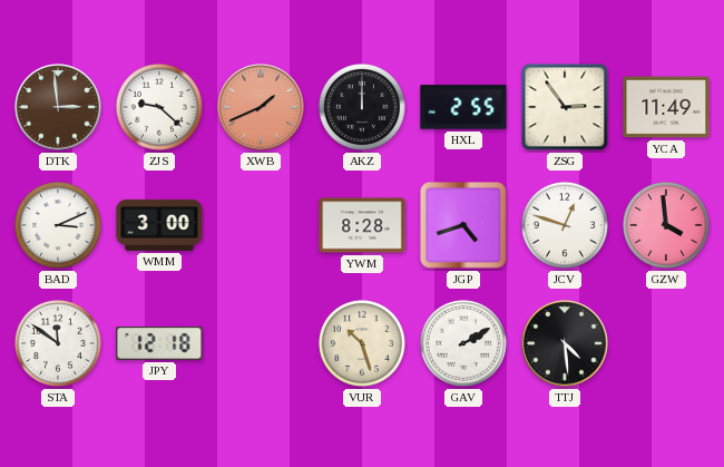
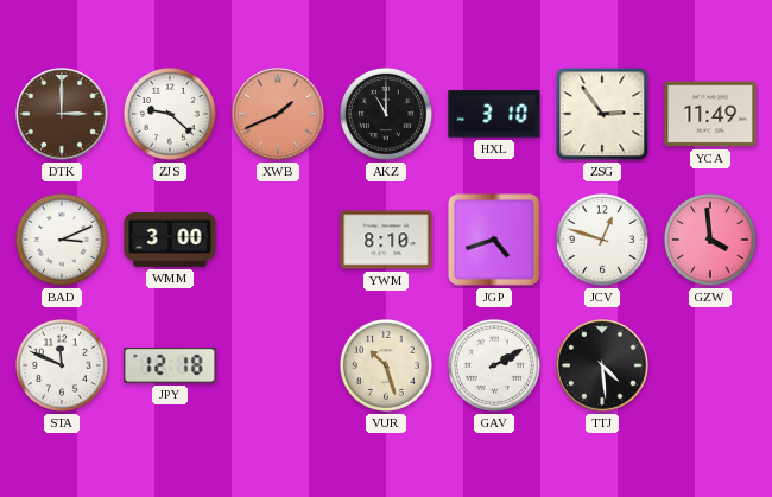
DTK: 2:59 -> 3:00 (62, 114)
AKZ: 12:00 -> 11:00 (386, 114)
HXL: 2:55 -> 3:10 (494, 114)
YWM: 8:28 -> 8:10 (386, 240)
STA: 11:51 -> 11:49 (62, 365)
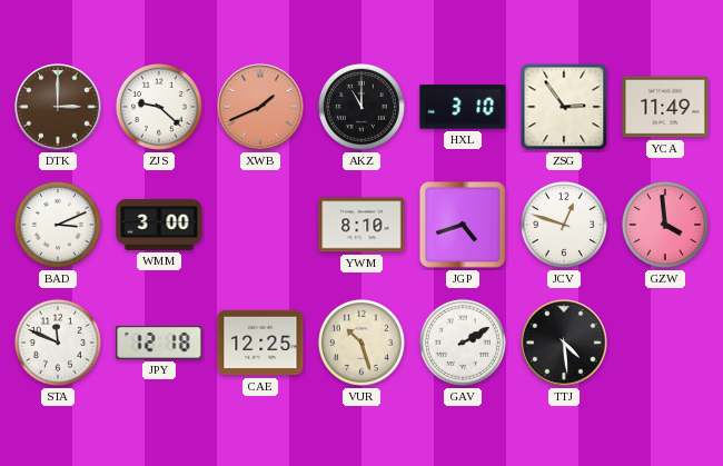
CAE: none -> 12:25 (260, 343)
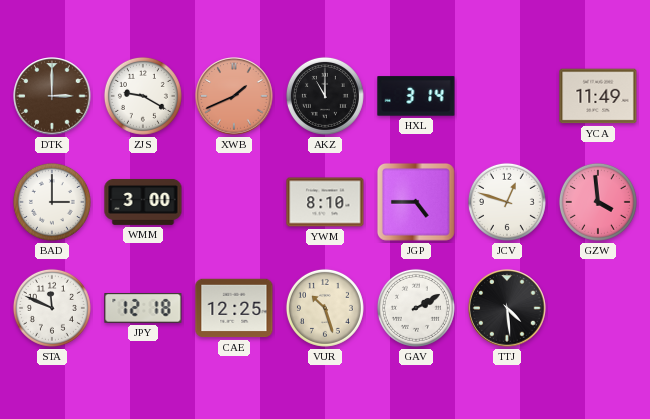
ZJS: 9:22 -> 9:20 (143, 96)
HXL: 3:10 -> 3:14 (416, 96)
ZSG: 2:54 -> none (564, 107)
BAD: 3:11 -> 3:00 (52, 202)
JGP: 4:42 -> 4:45 (416, 202)
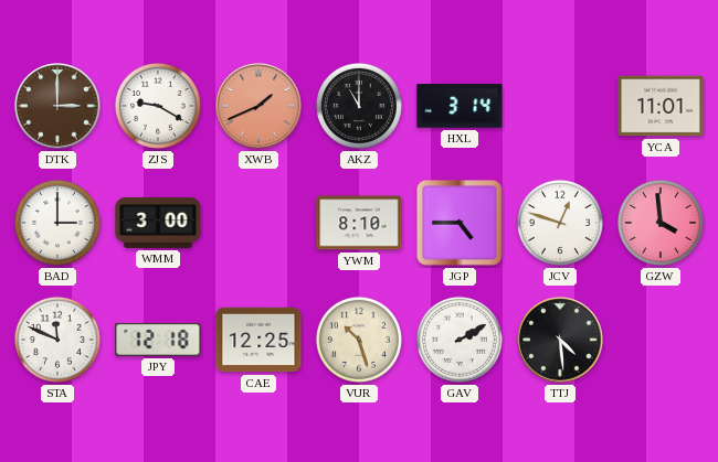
YCA: 11:49 -> 11:01 (661, 106)
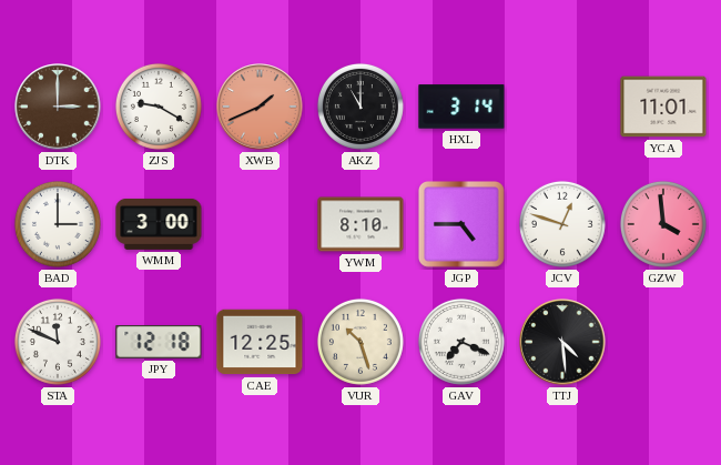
GAV: 2:10 -> 7:19 (461, 342)
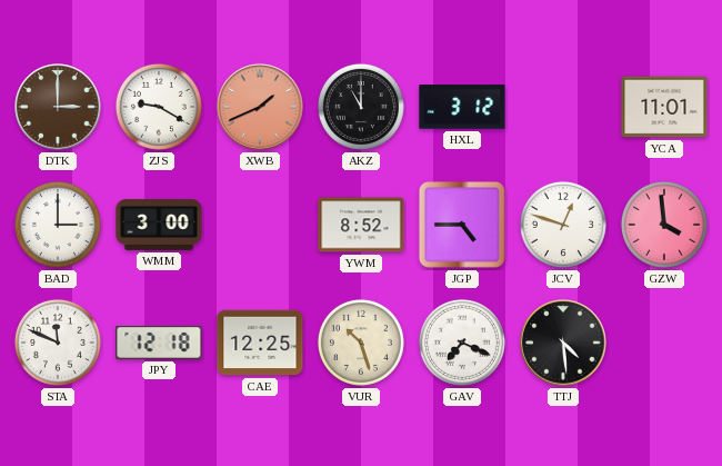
HXL: 3:14 -> 3:12 (462, 107)
YWM: 8:10 -> 8:52 (361, 225)
